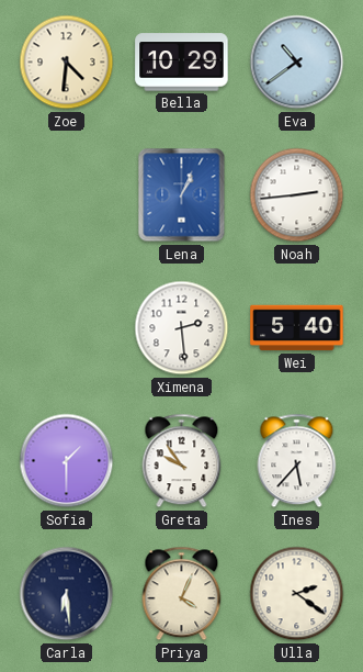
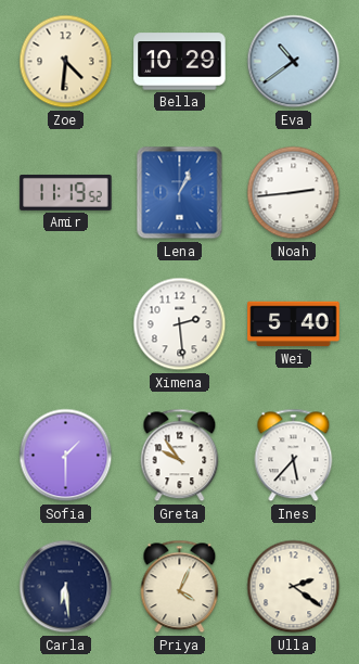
Amir: none -> 11:19 (66, 192)
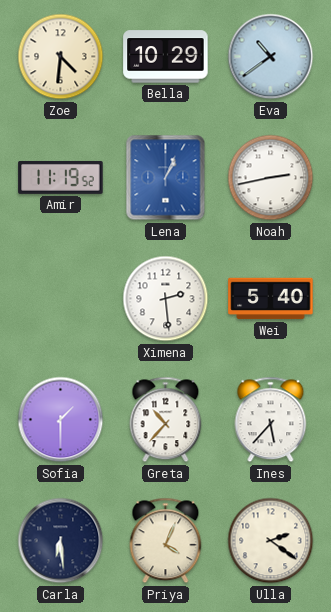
Noah: 2:44 -> 2:43 (271, 178)
Greta: 9:54 -> 10:37 (166, 420)
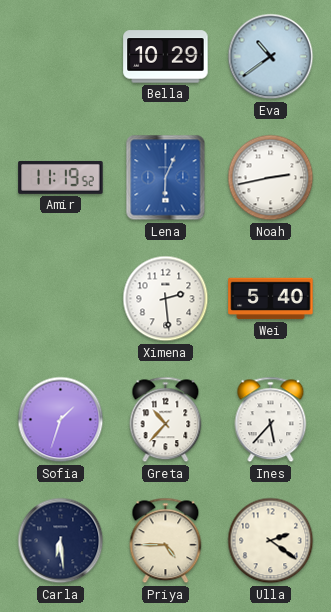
Zoe: 4:31 -> none (61, 57)
Lena: 1:04 -> 6:04 (166, 178)
Sofia: 1:30 -> 1:33 (61, 420)
Priya: 4:04 -> 4:45 (166, 541)
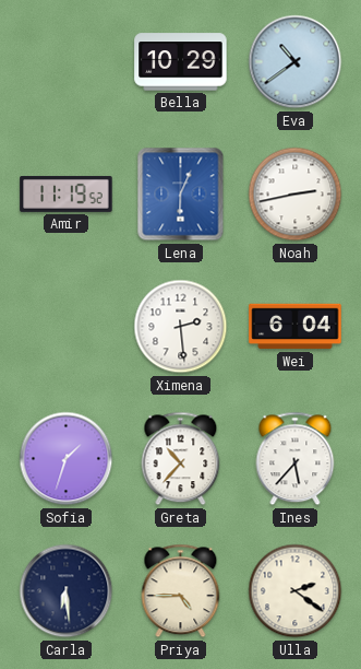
Wei: 5:40 -> 6:04 (296, 327)
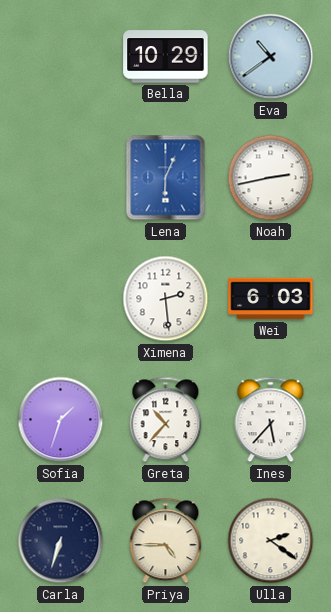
Amir: 11:19 -> none (67, 193)
Wei: 6:04 -> 6:03 (271, 299)
Carla: 6:29 -> 6:33 (61, 541)
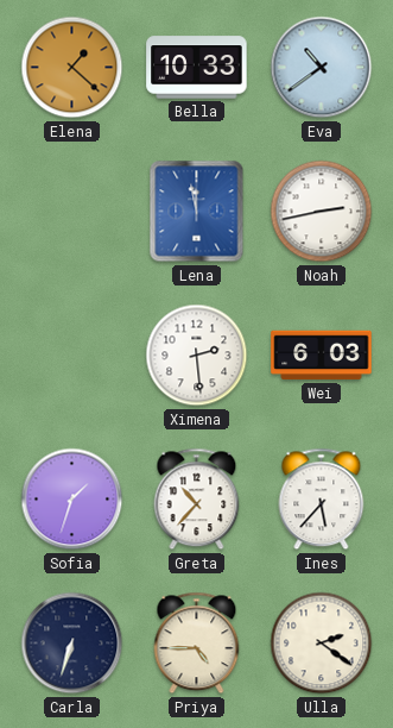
Elena: none -> 1:22 (72, 68)
Bella: 10:29 -> 10:33 (197, 68)
Lena: 6:04 -> 11:58 (197, 212)
